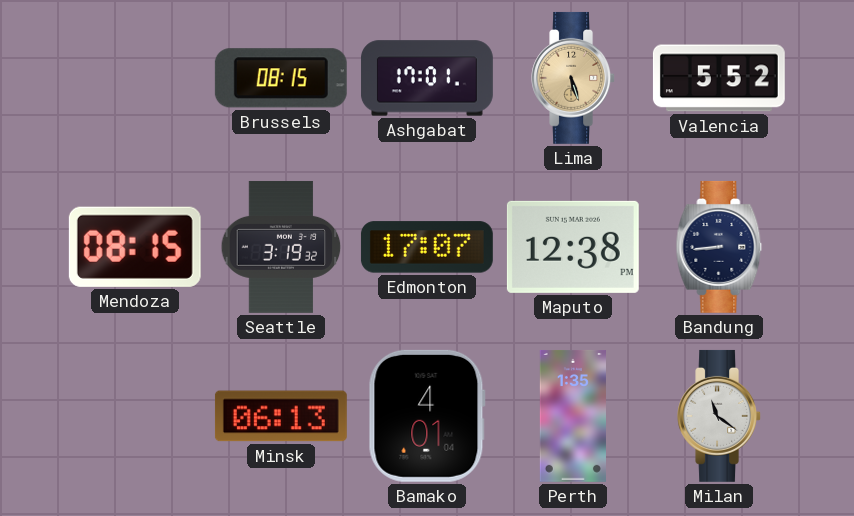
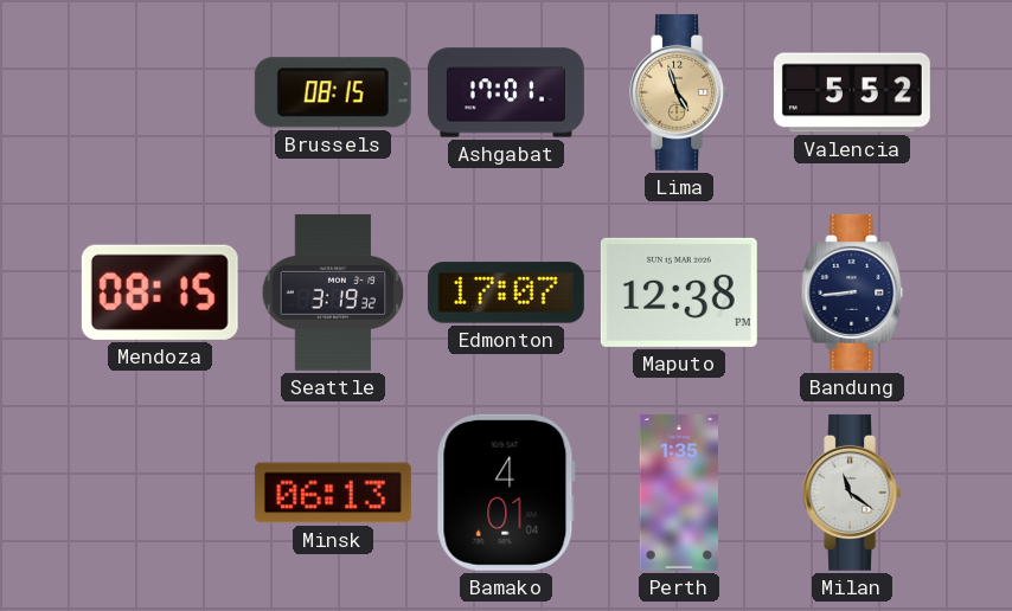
Lima: 5:27 -> 4:57 (679, 92)
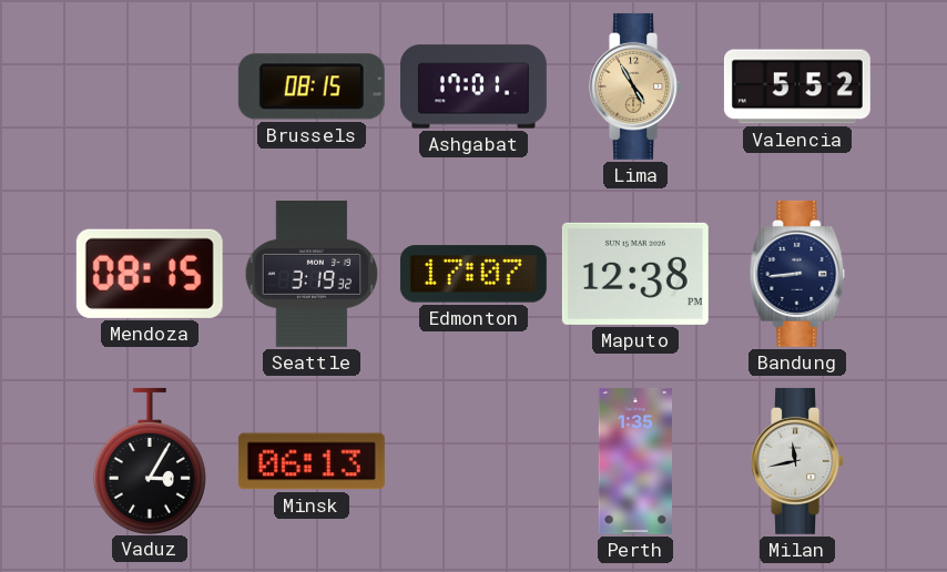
Lima: 4:57 -> 4:55 (635, 86)
Vaduz: none -> 3:05 (150, 460)
Bamako: 4:01 -> none (506, 493)
Milan: 11:21 -> 11:43 (797, 461)
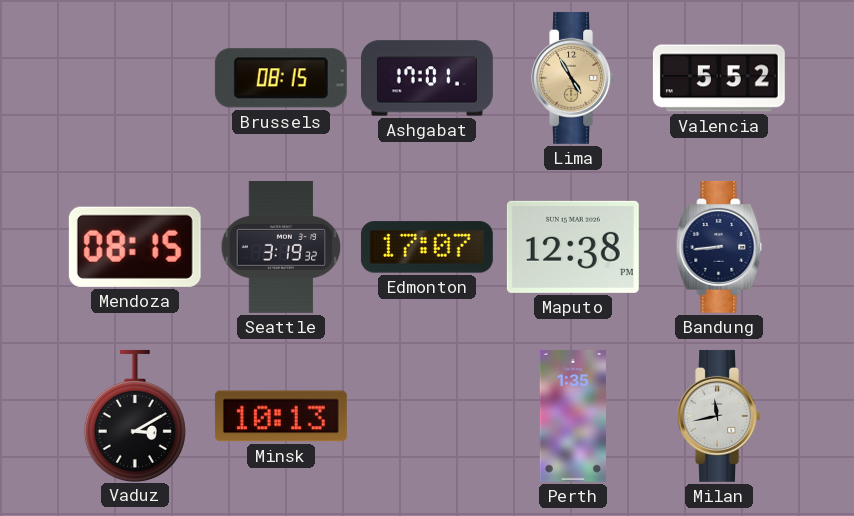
Vaduz: 3:05 -> 3:10 (135, 415)
Minsk: 06:13 -> 10:13 (281, 416)
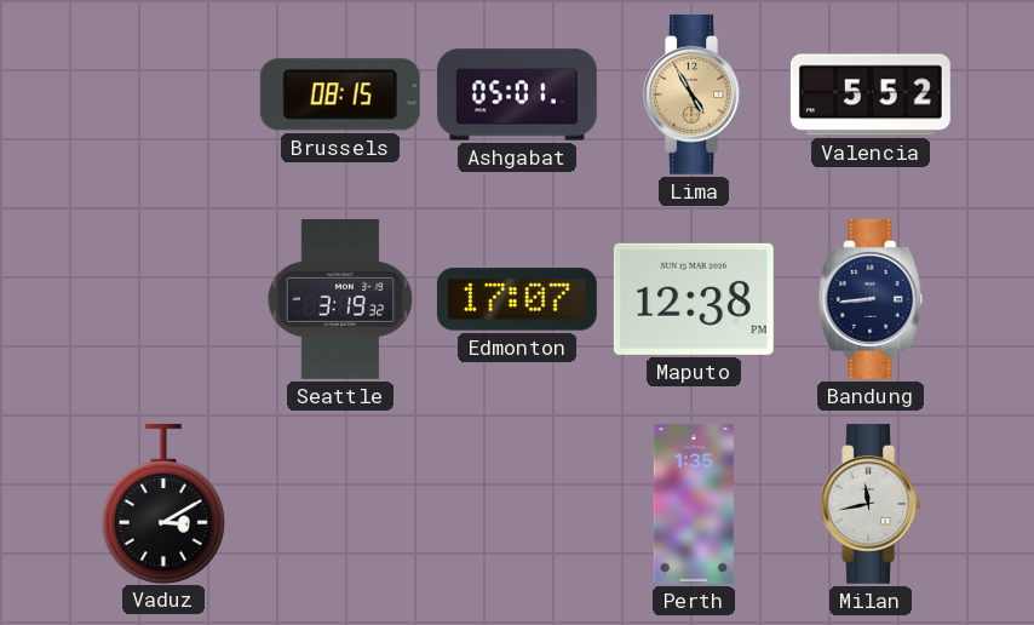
Ashgabat: 17:01 -> 05:01 (517, 94)
Mendoza: 08:15 -> none (135, 247)
Minsk: 10:13 -> none (281, 416)
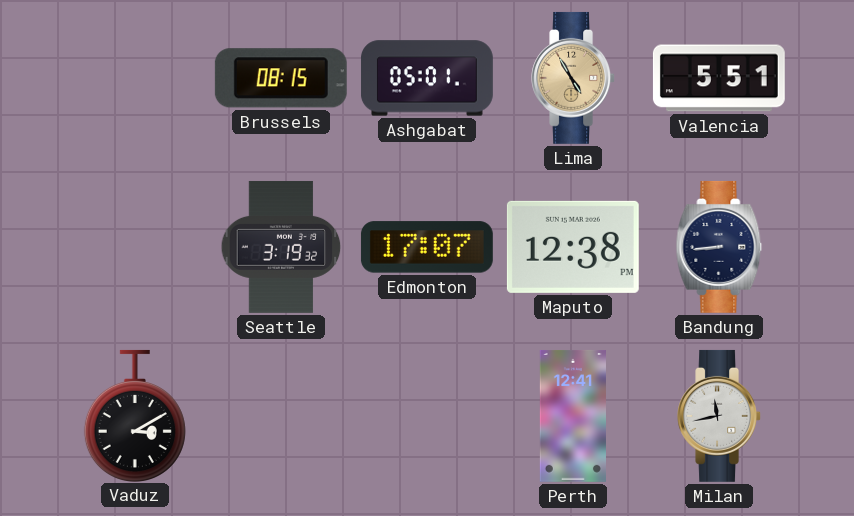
Valencia: 5:52 -> 5:51 (719, 78)
Perth: 1:35 -> 12:41 (573, 416)
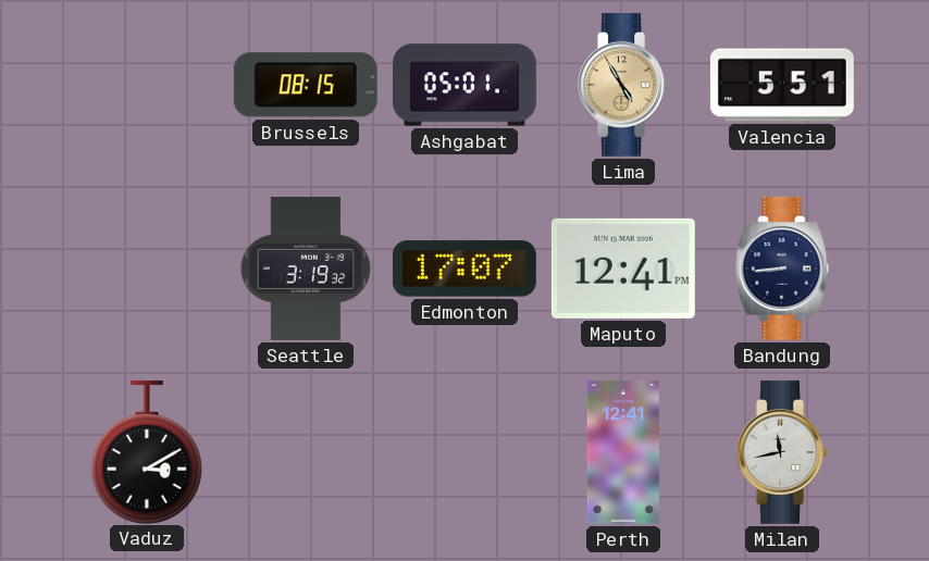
Maputo: 12:38 -> 12:41 (623, 269)
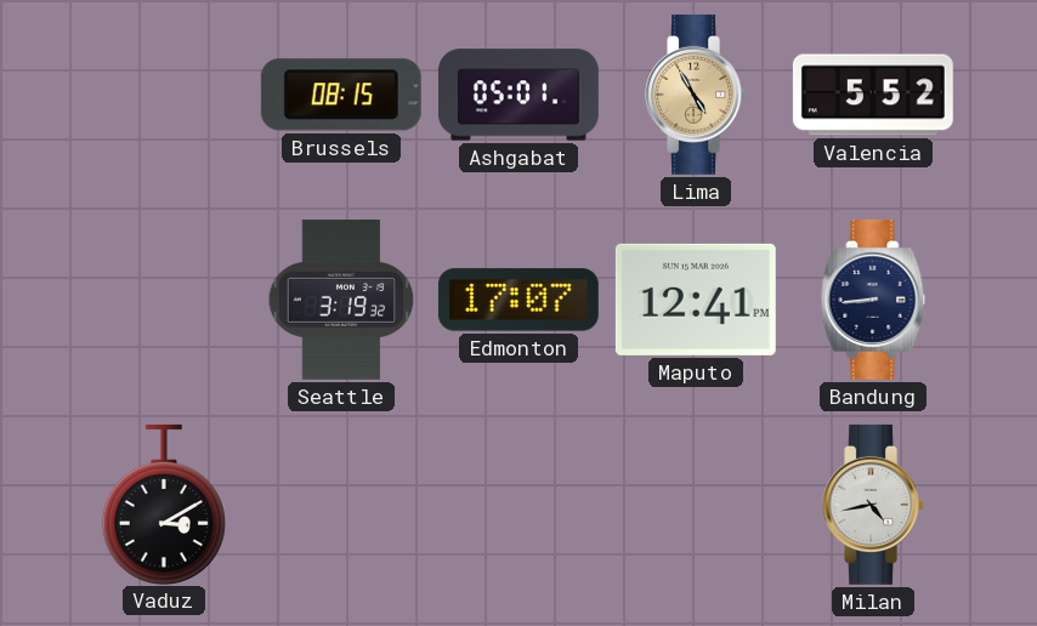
Valencia: 5:51 -> 5:52 (873, 95)
Perth: 12:41 -> none (623, 452)
Milan: 11:43 -> 4:43 (873, 505)
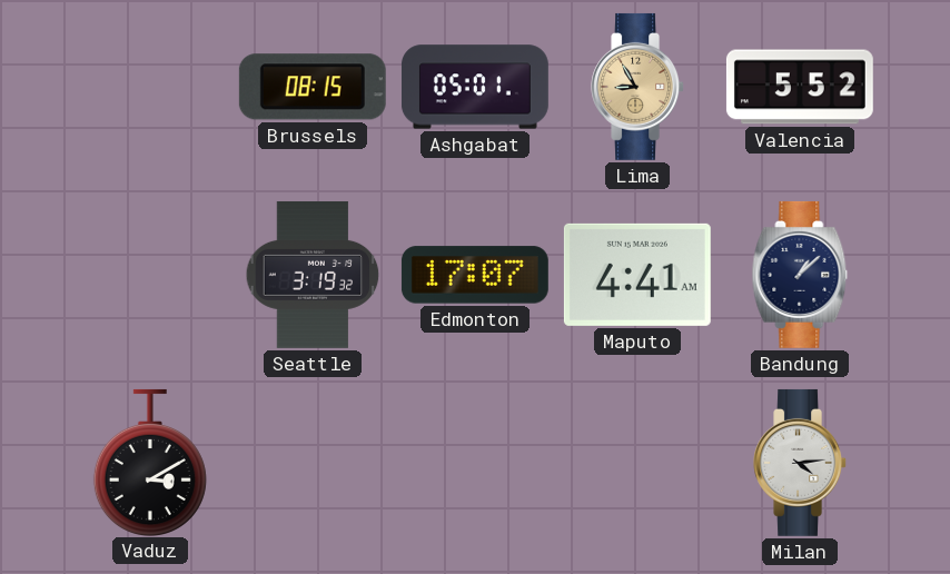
Lima: 4:55 -> 8:55 (637, 87)
Maputo: 12:41 -> 4:41 (637, 275)
Bandung: 8:44 -> 1:08 (800, 275)
Milan: 4:43 -> 4:14 (800, 463)
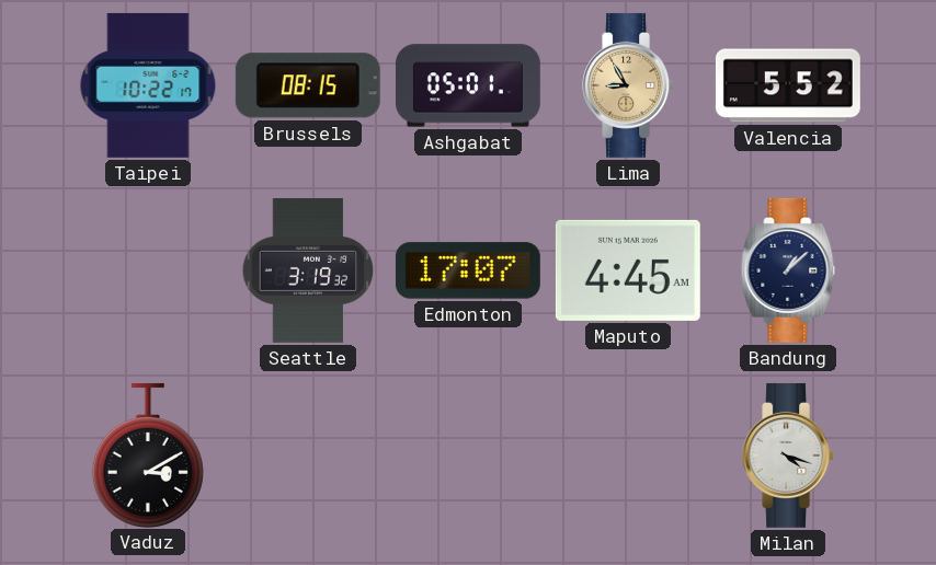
Taipei: none -> 10:22 (148, 85)
Maputo: 4:41 -> 4:45 (628, 270)
Milan: 4:14 -> 4:18 (788, 456)
